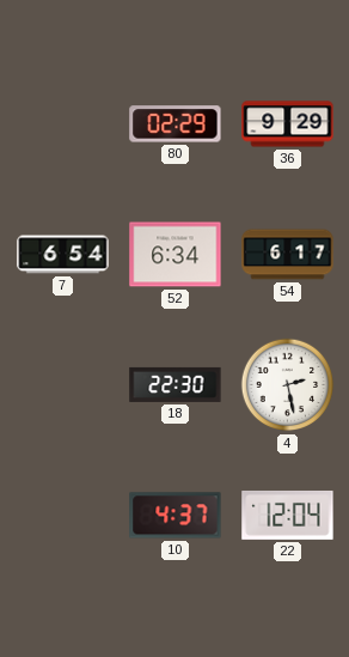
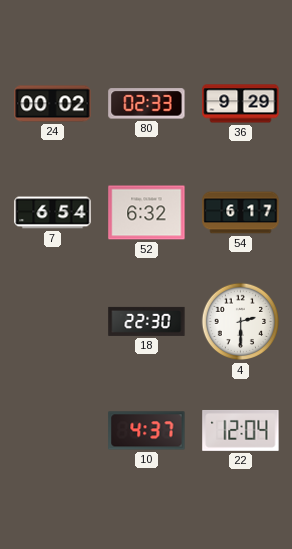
24: none -> 00:02 (53, 104)
80: 02:29 -> 02:33 (147, 104)
52: 6:34 -> 6:32 (147, 213)
4: 2:28 -> 2:30 (241, 322)
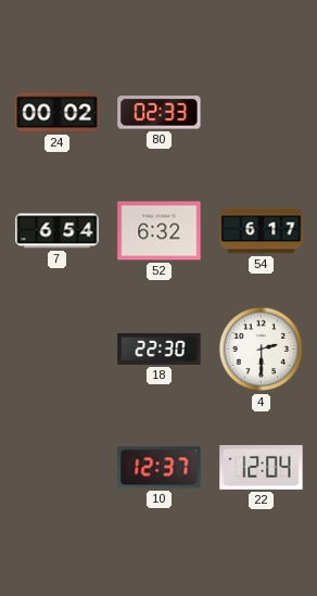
36: 9:29 -> none (241, 104)
10: 4:37 -> 12:37 (160, 468)
